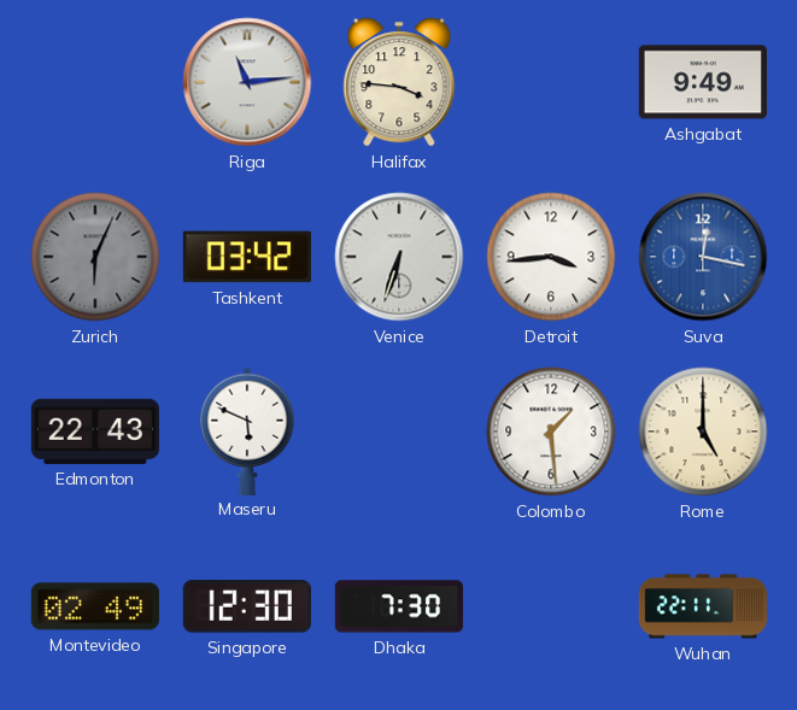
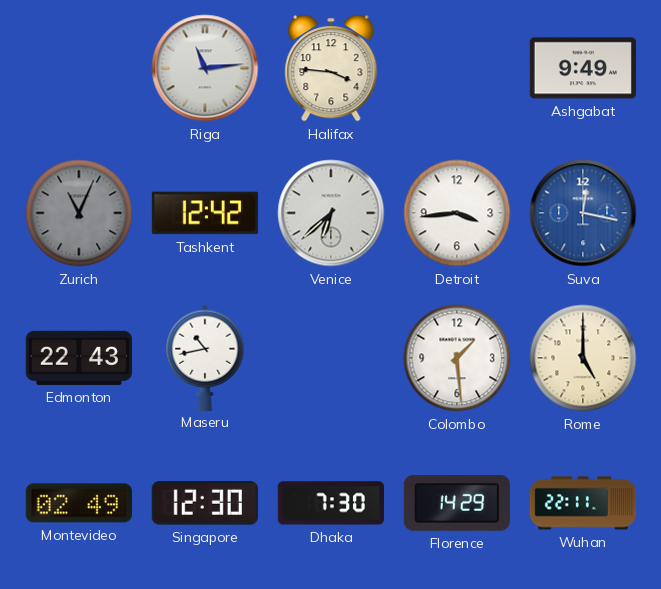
Zurich: 6:04 -> 11:04 (79, 213)
Tashkent: 03:42 -> 12:42 (205, 213)
Venice: 6:33 -> 6:38 (331, 213)
Maseru: 5:49 -> 10:43 (205, 357)
Florence: none -> 14:29 (457, 503)
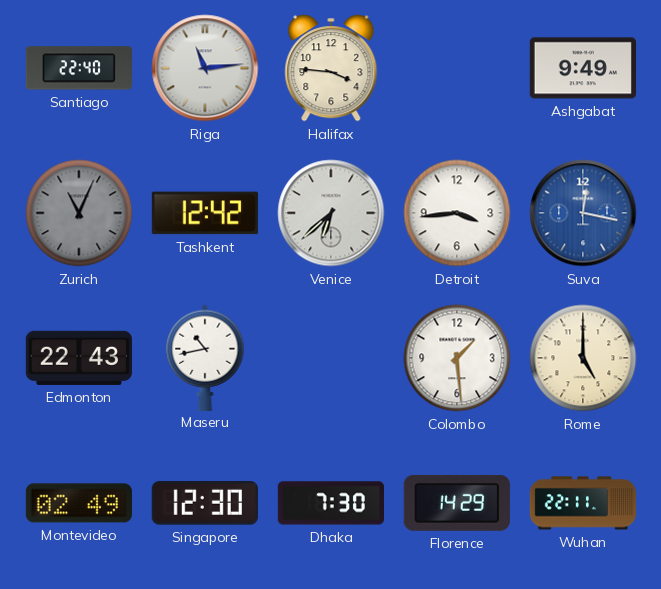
Santiago: none -> 22:40 (79, 68)
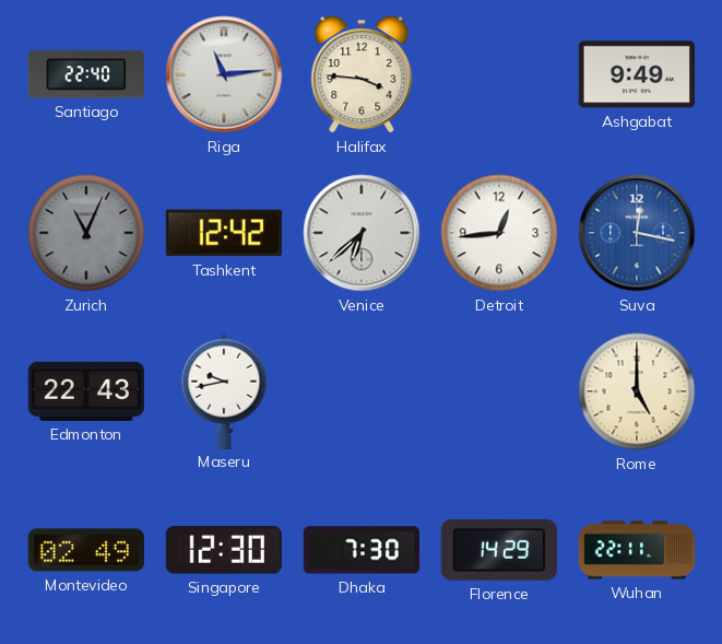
Detroit: 3:44 -> 12:44 (499, 233)
Maseru: 10:43 -> 9:43 (224, 390)
Colombo: 1:29 -> none (457, 358)
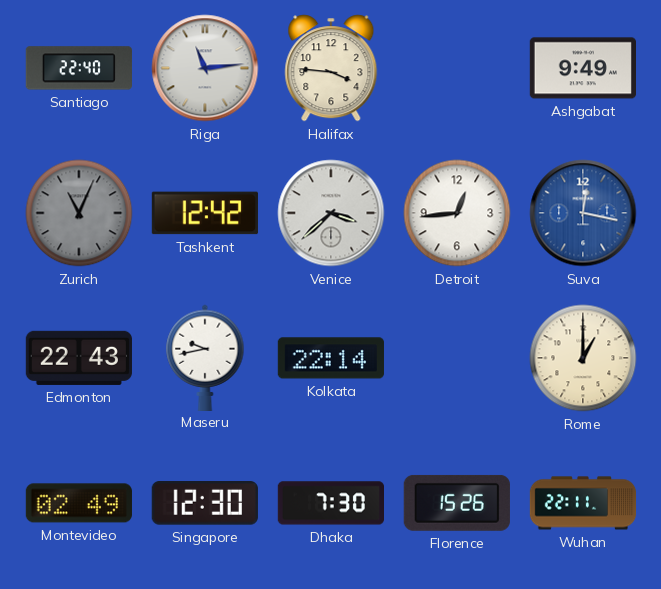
Venice: 6:38 -> 3:38 (331, 213)
Kolkata: none -> 22:14 (331, 358)
Rome: 5:00 -> 1:00 (583, 358)
Florence: 14:29 -> 15:26 (457, 503)
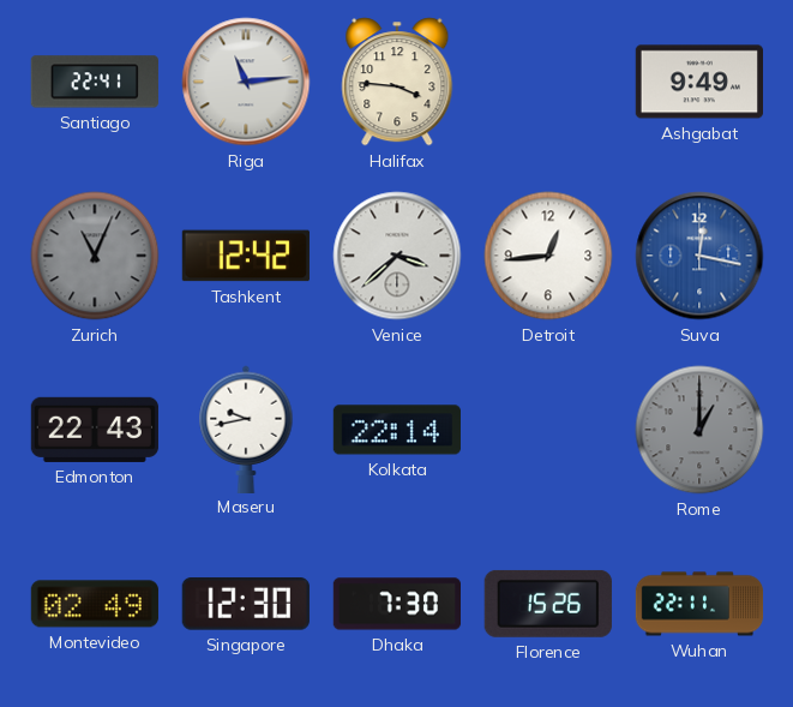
Santiago: 22:40 -> 22:41 (95, 82)
Rome dial: cream -> grey (699, 430)
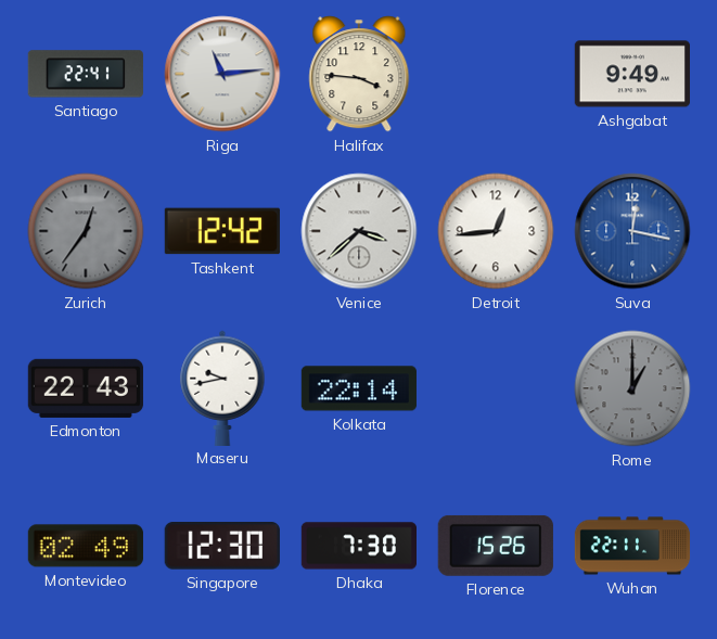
Zurich: 11:04 -> 12:36 (86, 231)
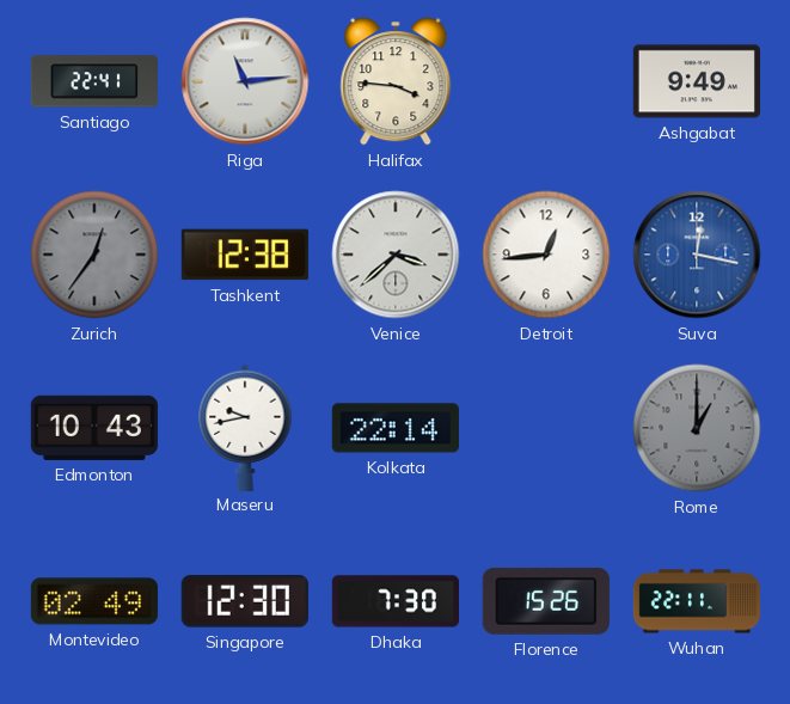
Tashkent: 12:42 -> 12:38 (245, 255)
Edmonton: 22:43 -> 10:43 (94, 428)
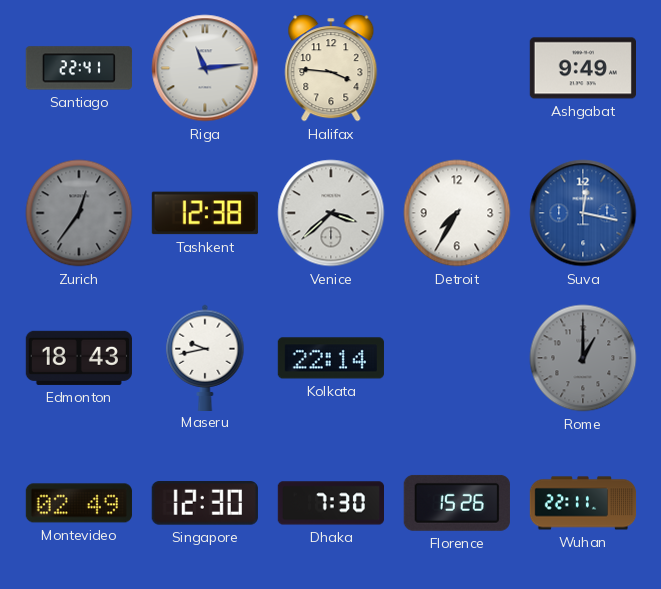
Detroit: 12:44 -> 7:35 (457, 213)
Edmonton: 10:43 -> 18:43 (79, 358)
